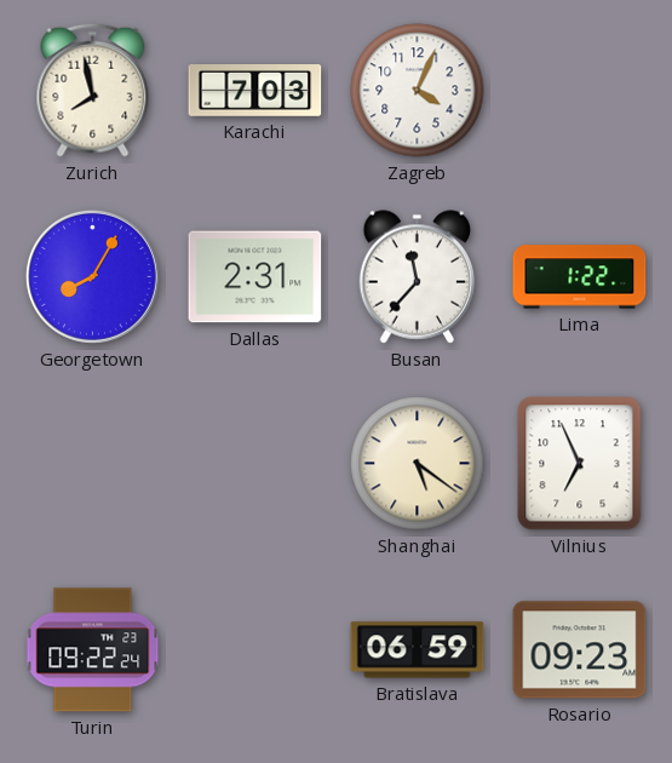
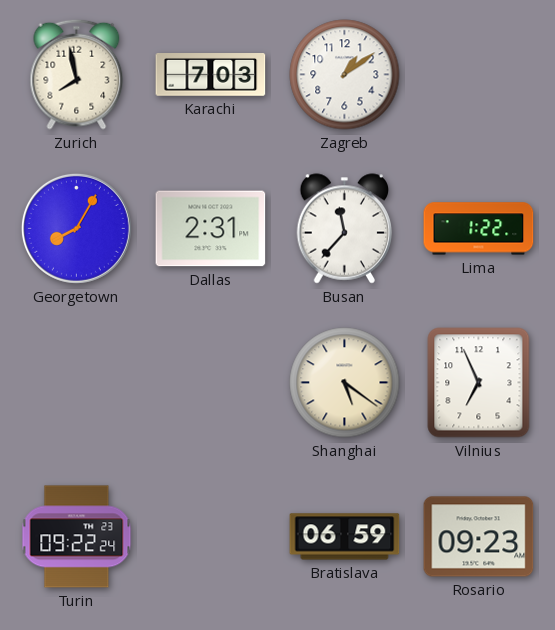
Zagreb: 4:04 -> 1:09 (345, 75)
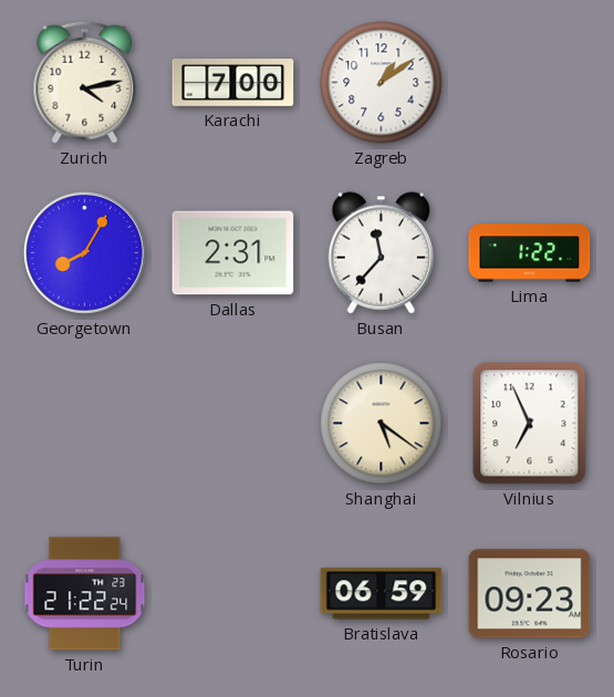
Zurich: 7:58 -> 4:13 (85, 82)
Karachi: 7:03 -> 7:00 (233, 83)
Turin: 09:22 -> 21:22 (85, 594)
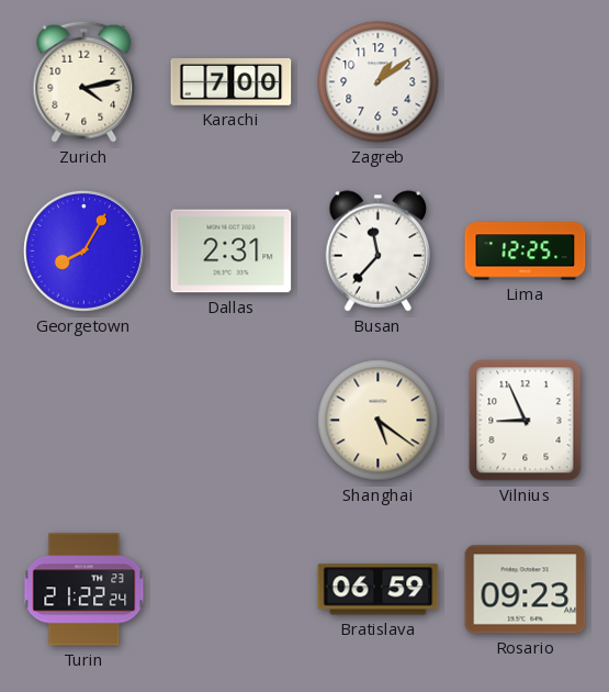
Lima: 1:22 -> 12:25 (526, 252)
Vilnius: 6:56 -> 8:56 (526, 421)
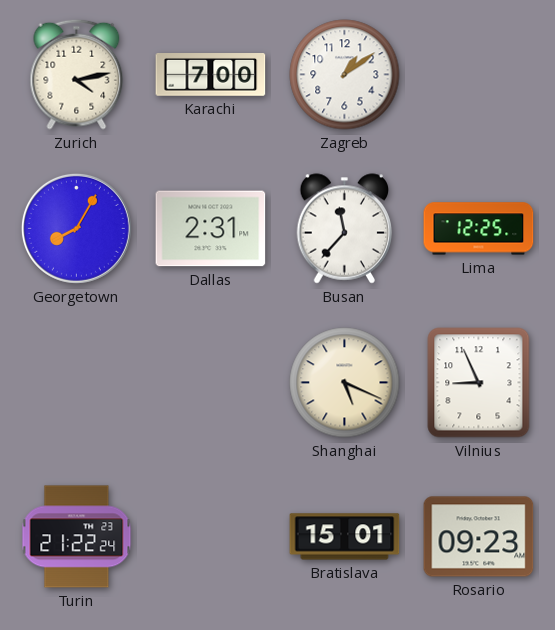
Shanghai: 5:21 -> 5:19 (345, 383)
Bratislava: 06:59 -> 15:01 (345, 537)
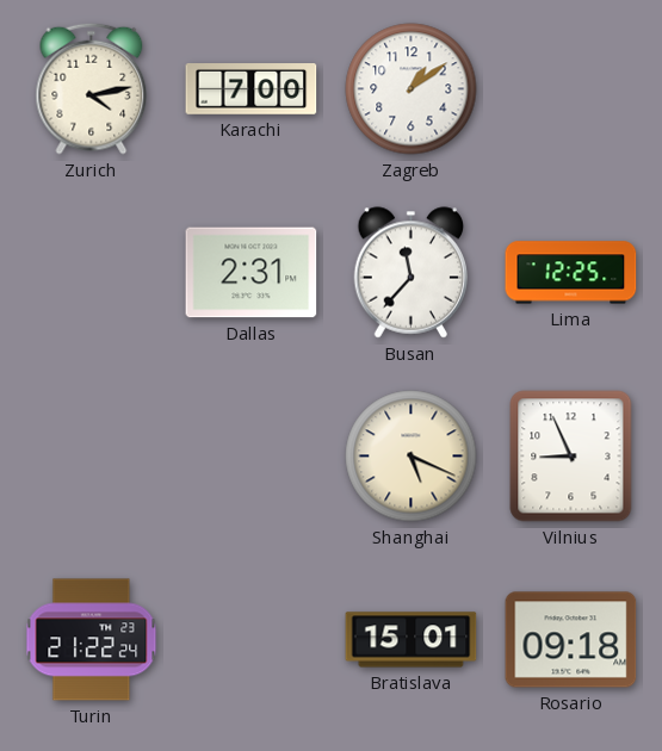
Georgetown: 8:05 -> none (76, 228)
Rosario: 09:23 -> 09:18 (571, 640)
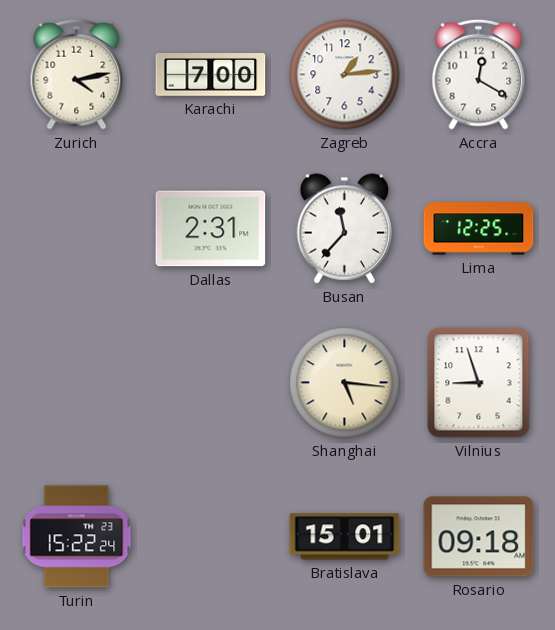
Zagreb: 1:09 -> 1:14 (345, 75)
Accra: none -> 12:20 (479, 74)
Shanghai: 5:19 -> 5:16 (345, 383)
Vilnius: 8:56 -> 8:57 (479, 383)
Turin: 21:22 -> 15:22 (77, 537)
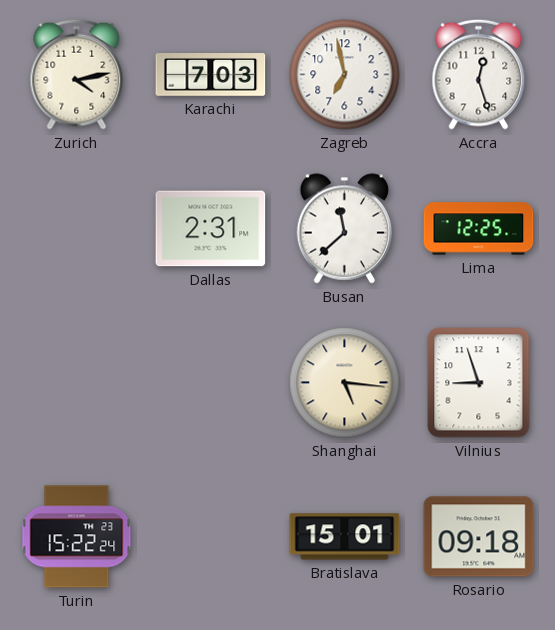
Karachi: 7:00 -> 7:03 (211, 75)
Zagreb: 1:14 -> 6:58 (345, 75)
Accra: 12:20 -> 12:27 (479, 74)
Busan: 11:37 -> 11:38 (345, 229)
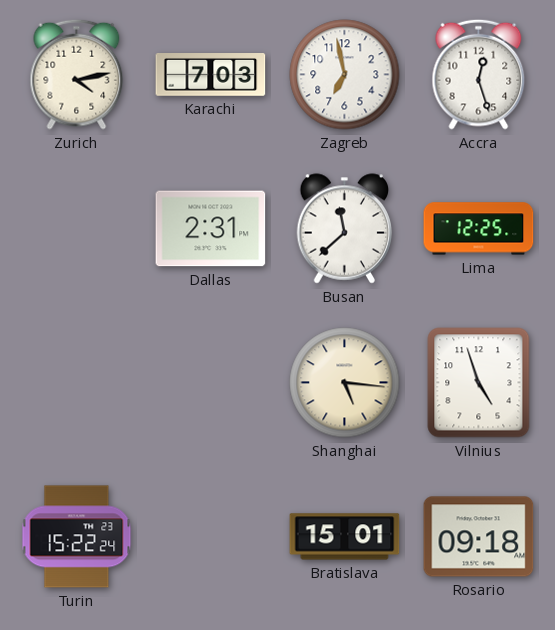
Vilnius: 8:57 -> 4:57 (479, 383)
